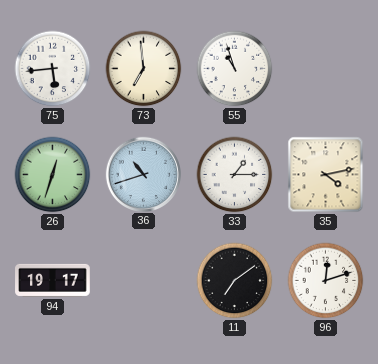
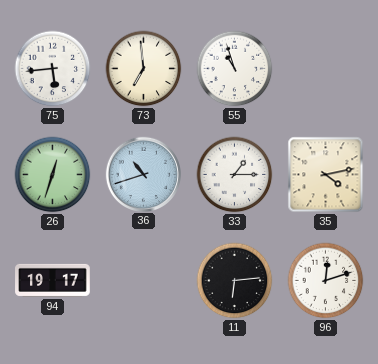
11: 7:09 -> 6:14 (235, 281)
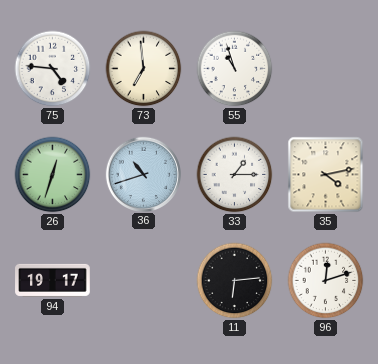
75: 5:44 -> 4:46 (53, 69)
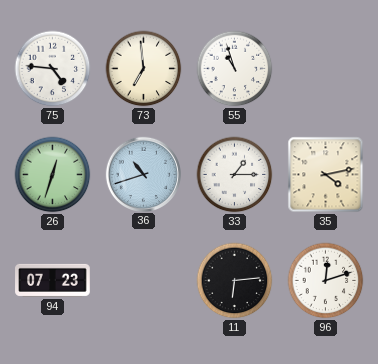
94: 19:17 -> 07:23 (53, 280)
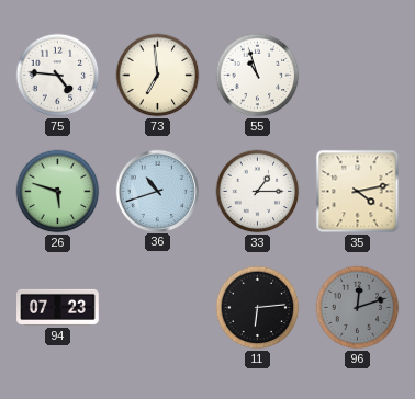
26: 12:33 -> 5:48 (58, 192)
96 dial: white -> grey (358, 308)
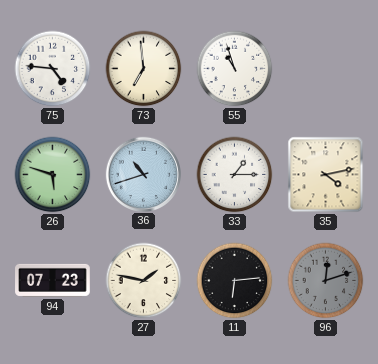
27: none -> 1:47 (144, 281)
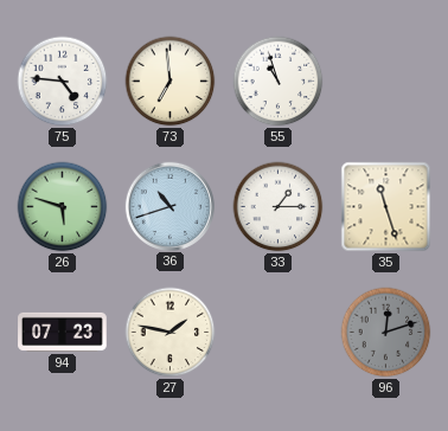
35: 4:13 -> 11:27 (386, 207)
11: 6:14 -> none (235, 281)
